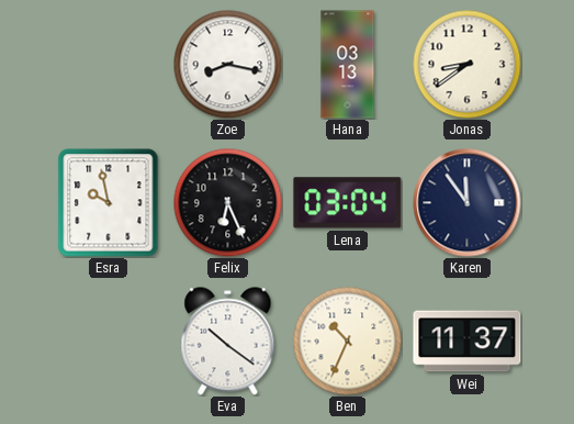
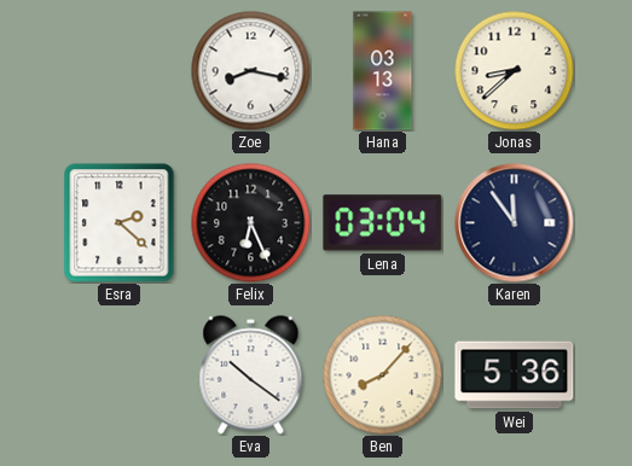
Jonas: 8:39 -> 8:38 (515, 71)
Esra: 9:58 -> 2:22 (120, 223)
Ben: 10:34 -> 8:07 (383, 375)
Wei: 11:37 -> 5:36 (515, 375)
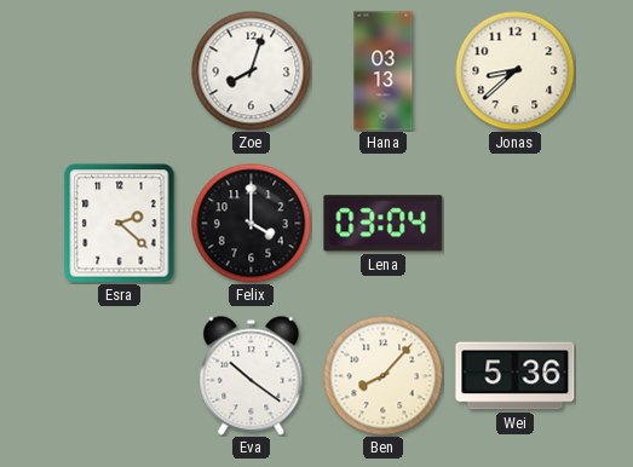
Zoe: 8:17 -> 8:03 (252, 71)
Felix: 6:26 -> 4:00 (252, 224)
Karen: 11:54 -> none (515, 223)
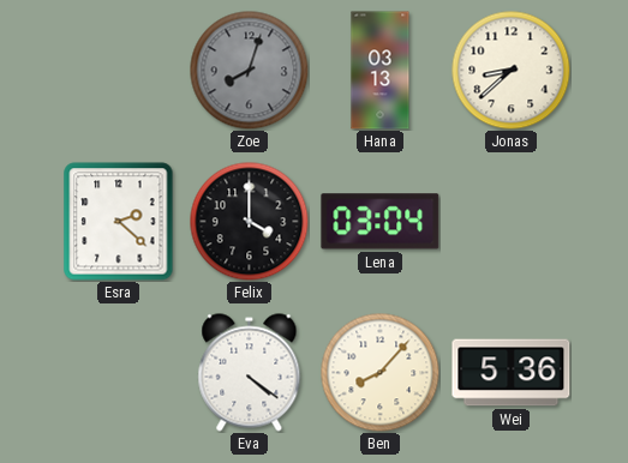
Zoe dial: white -> grey (250, 71)
Eva: 10:21 -> 4:21 (250, 373)
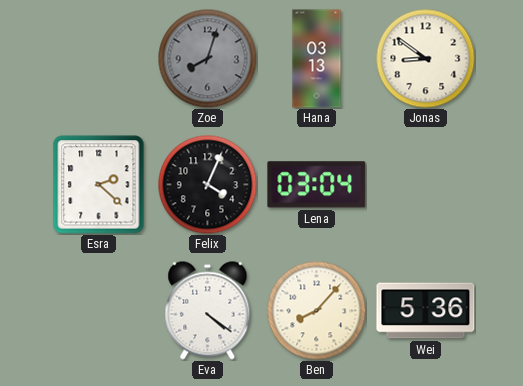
Jonas: 8:38 -> 8:51 (426, 59)
Felix: 4:00 -> 4:04 (208, 185)
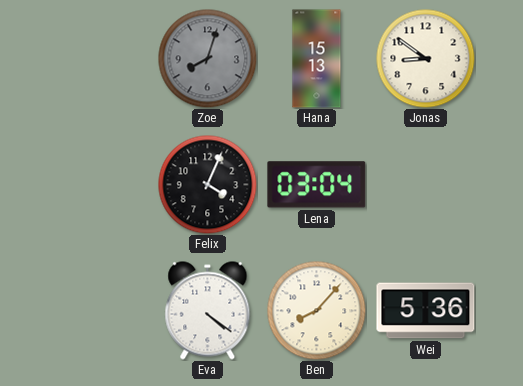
Hana: 03:13 -> 15:13 (317, 59)
Esra: 2:22 -> none (99, 185)
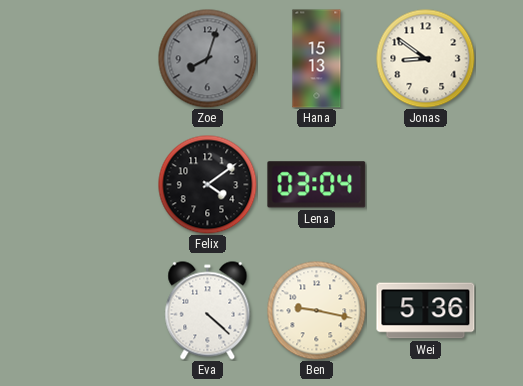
Felix: 4:04 -> 4:09 (208, 185)
Eva: 4:21 -> 4:22 (208, 311)
Ben: 8:07 -> 9:17 (317, 311)
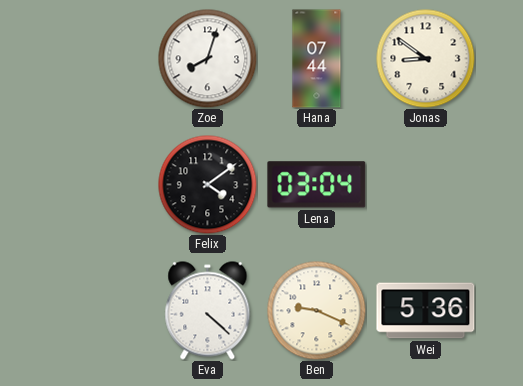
Zoe dial: grey -> white (208, 59)
Hana: 15:13 -> 07:44 (317, 59)
Ben: 9:17 -> 9:19 (317, 311)
